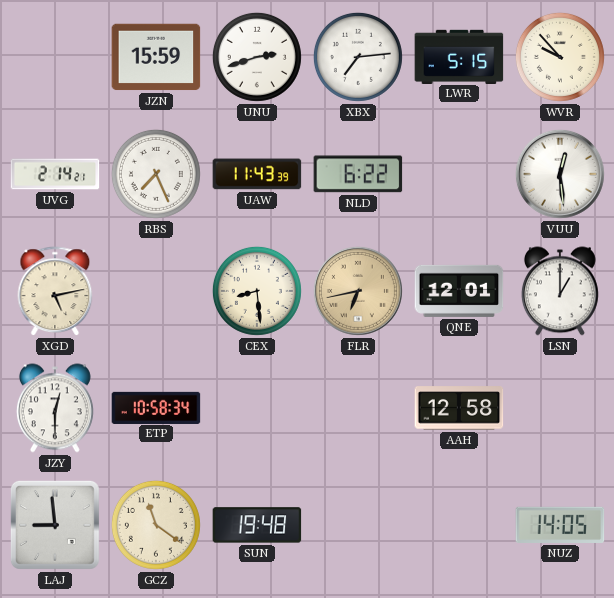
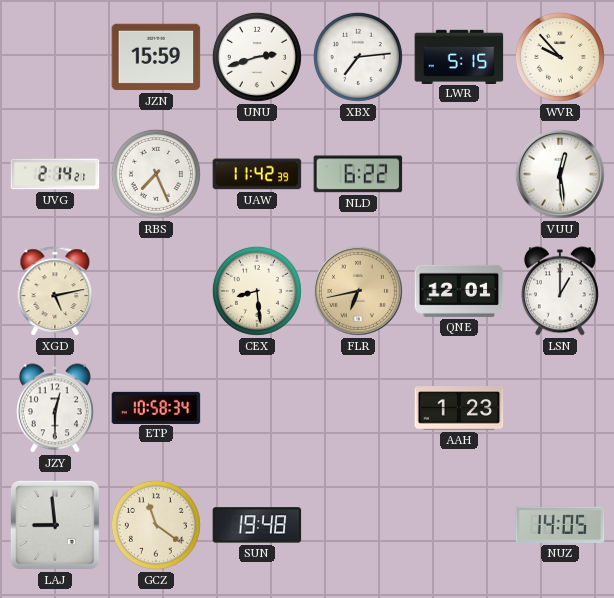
UAW: 11:43 -> 11:42 (257, 174)
AAH: 12:58 -> 1:23 (459, 408)
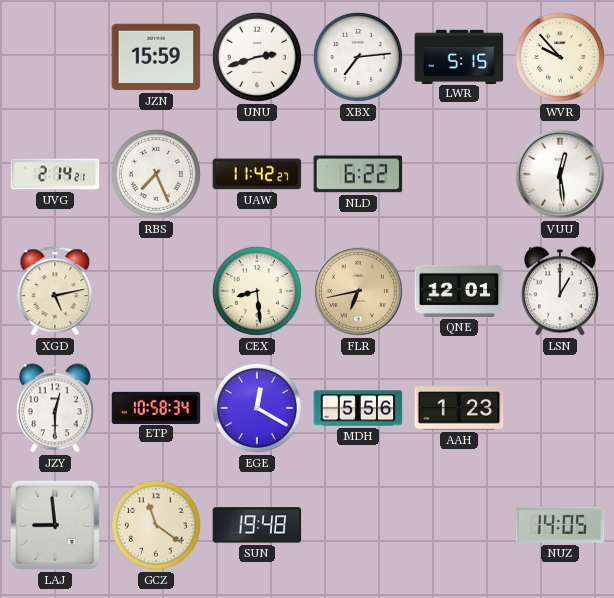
UAW: 11:42:39 -> 11:42:27 (257, 174)
EGE: none -> 12:20 (257, 408)
MDH: none -> 5:56 (358, 408)
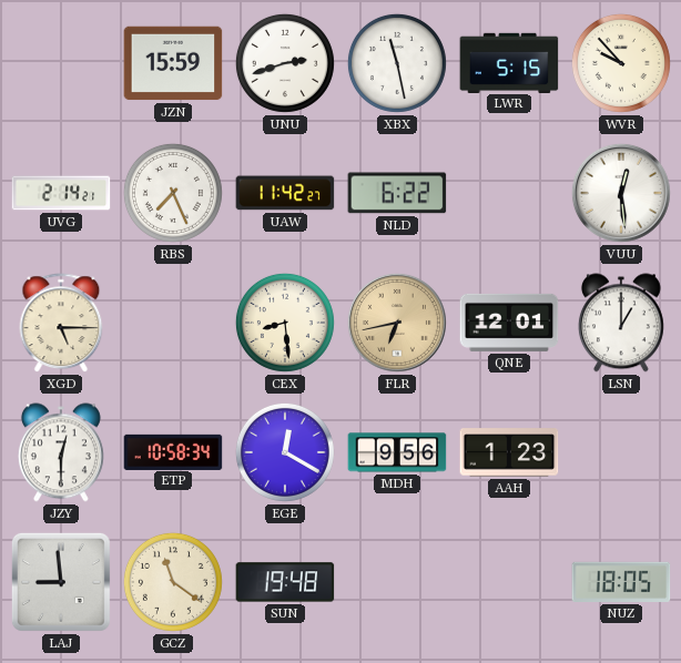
XBX: 7:14 -> 11:28 (397, 63)
XGD: 5:13 -> 5:15 (61, 324)
MDH: 5:56 -> 9:56 (397, 452)
NUZ: 14:05 -> 18:05 (621, 582)
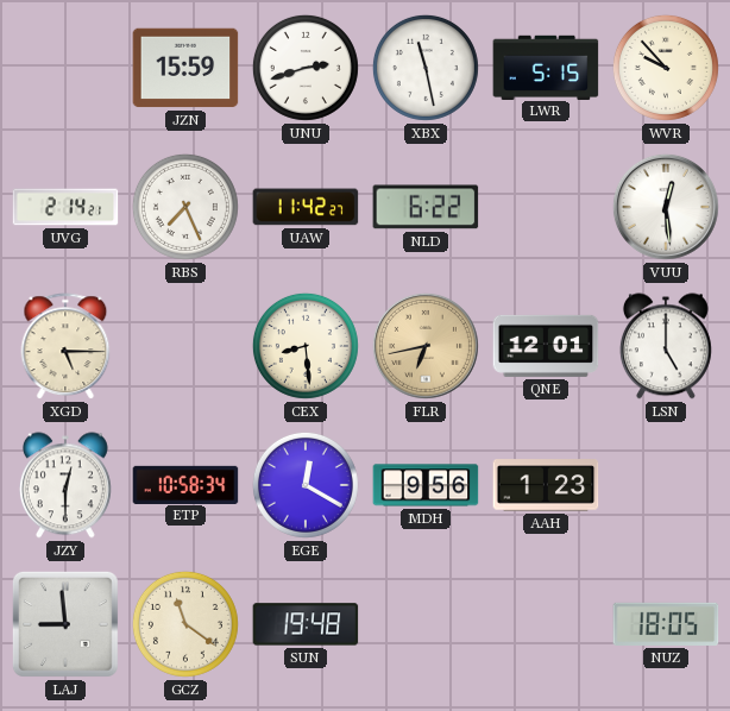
LSN: 1:00 -> 5:00 (666, 346)
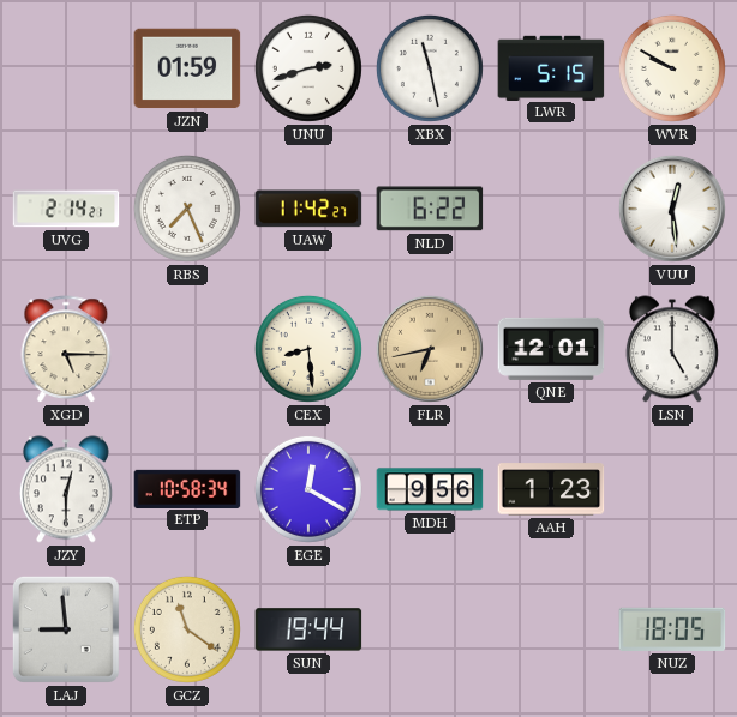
JZN: 15:59 -> 01:59 (187, 68)
WVR: 9:53 -> 9:50 (672, 68)
SUN: 19:48 -> 19:44 (308, 629)
